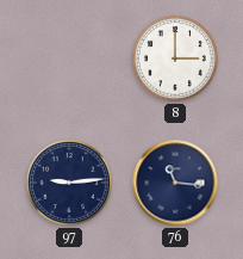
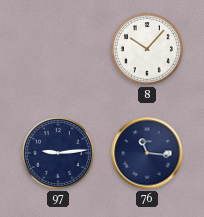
8: 3:00 -> 10:07 (148, 50)
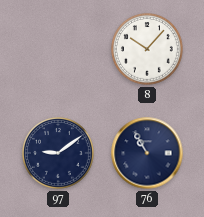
97: 9:14 -> 9:09 (59, 154)
76: 11:16 -> 10:55 (147, 153)
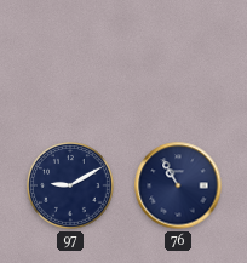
8: 10:07 -> none (148, 50)
97: 9:09 -> 9:10 (71, 187)
